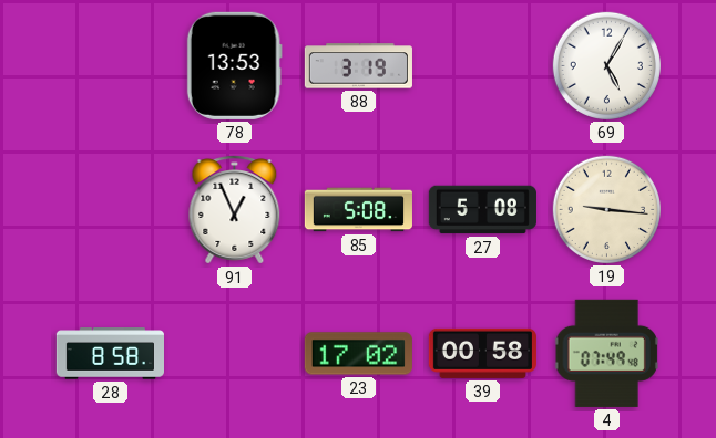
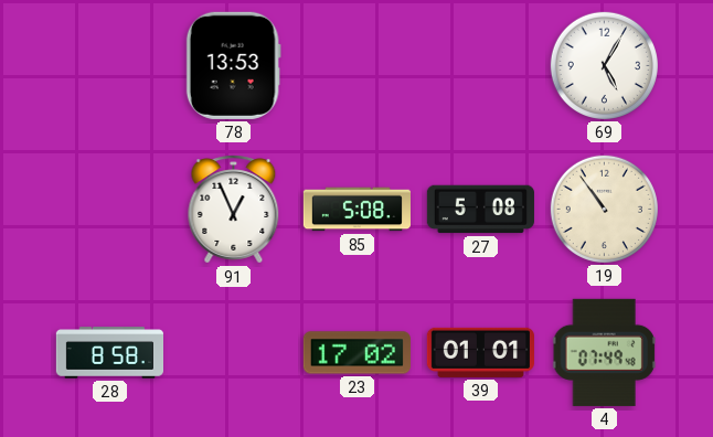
88: 3:19 -> none (358, 66)
19: 9:16 -> 10:54 (604, 209)
39: 00:58 -> 01:01 (480, 352)
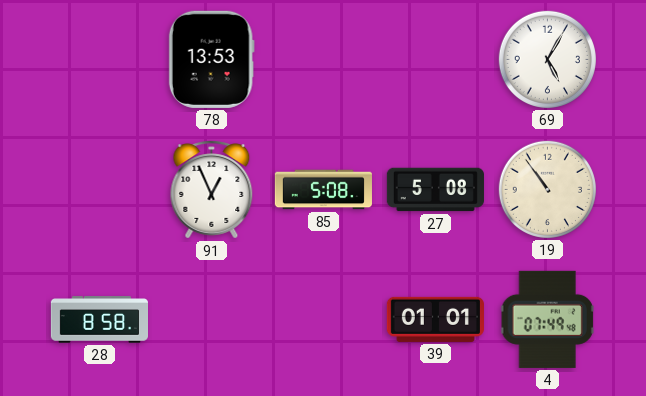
23: 17:02 -> none (356, 353)
